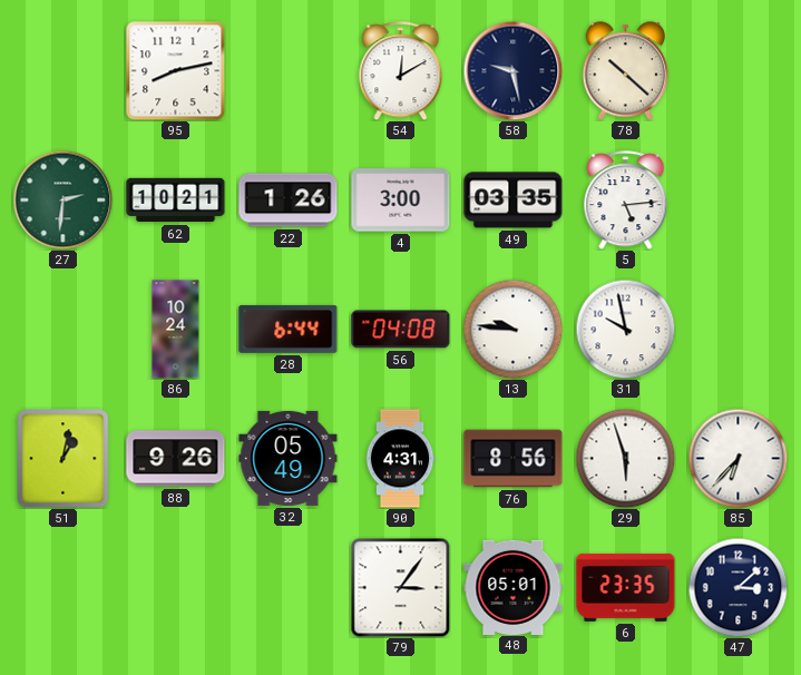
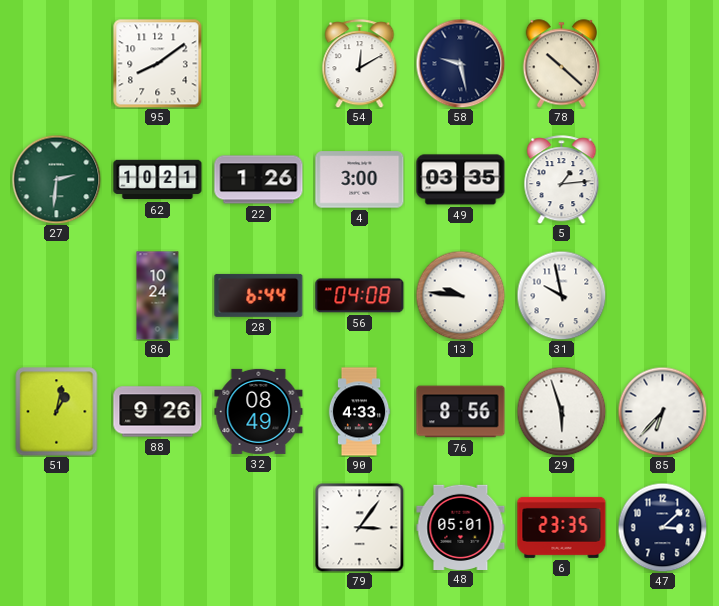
95: 8:13 -> 8:09 (157, 63)
5: 5:14 -> 1:14 (562, 180)
32: 05:49 -> 08:49 (259, 411)
90: 4:31 -> 4:33 (359, 412)
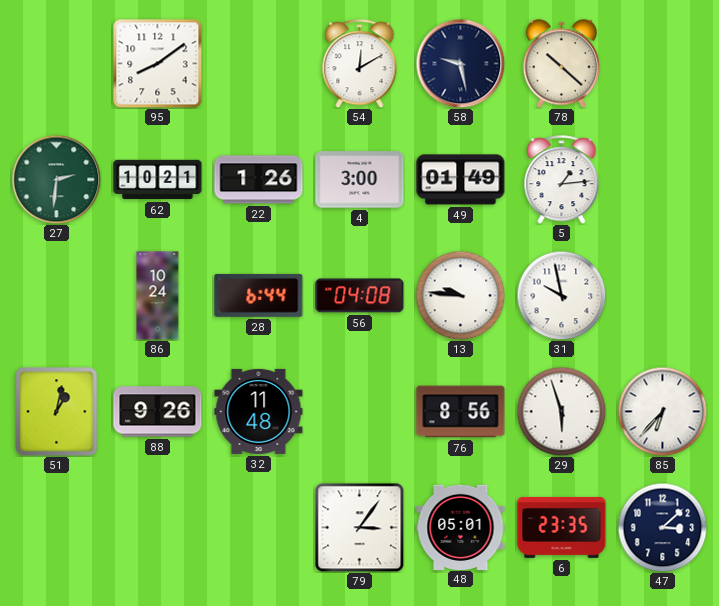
49: 03:35 -> 01:49 (461, 180)
32: 08:49 -> 11:48 (259, 411)
90: 4:33 -> none (359, 412)
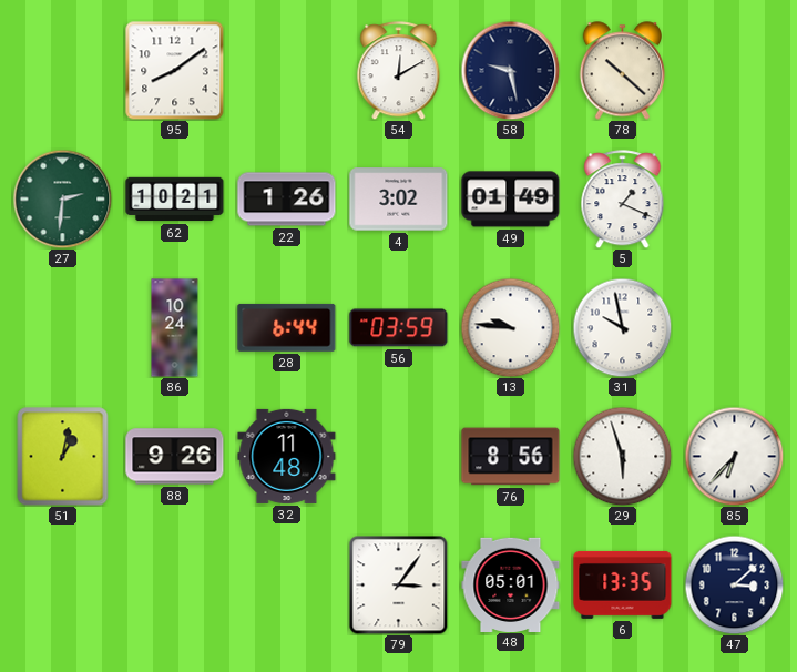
4: 3:00 -> 3:02 (399, 200)
5: 1:14 -> 1:19 (623, 200)
56: 04:08 -> 03:59 (399, 328)
6: 23:35 -> 13:35 (623, 584)
